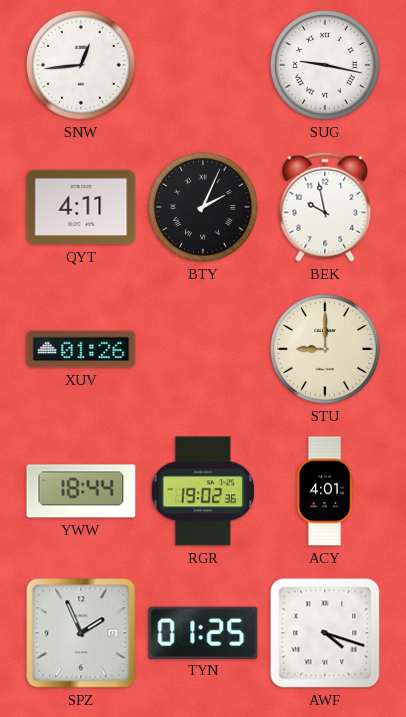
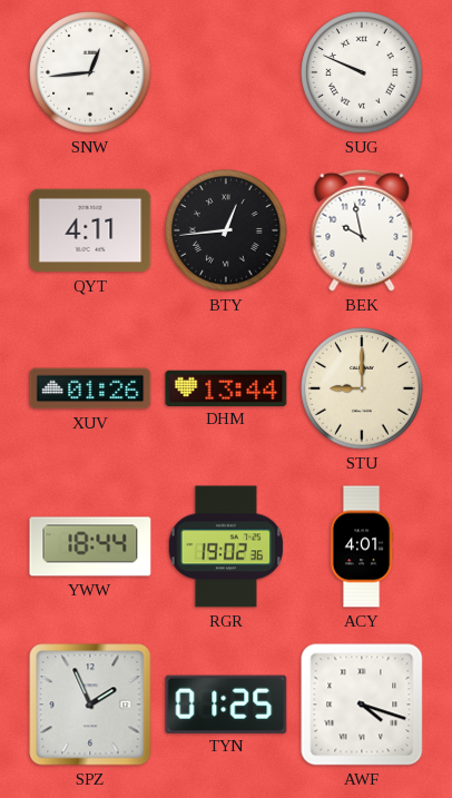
SUG: 9:17 -> 9:49 (362, 72)
BTY: 2:04 -> 12:44 (226, 230)
DHM: none -> 13:44 (226, 387)
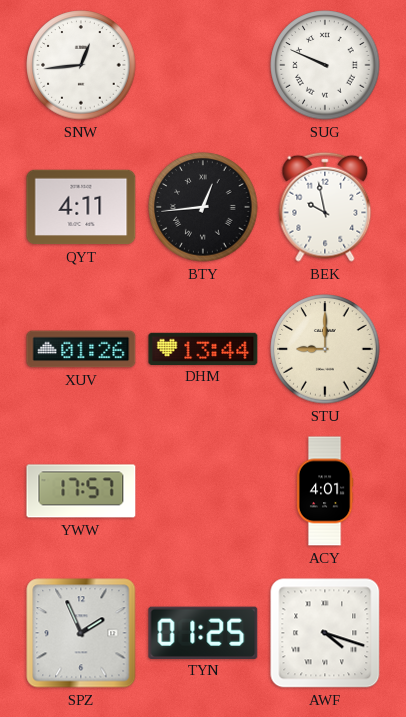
YWW: 18:44 -> 17:57 (81, 491)
RGR: 19:02 -> none (226, 546)
